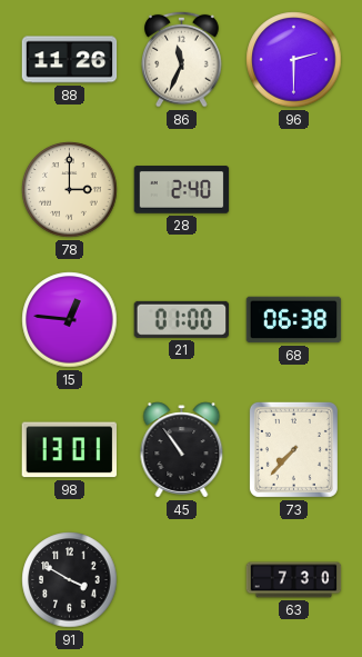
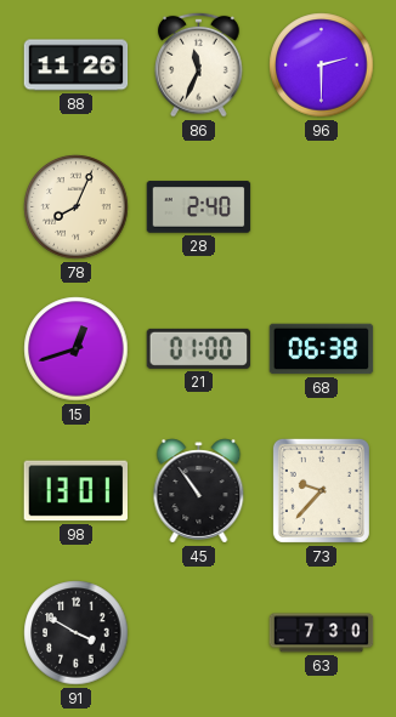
78: 3:00 -> 8:04 (77, 207)
15: 12:46 -> 12:42 (77, 349)
73: 7:37 -> 9:37 (321, 490)
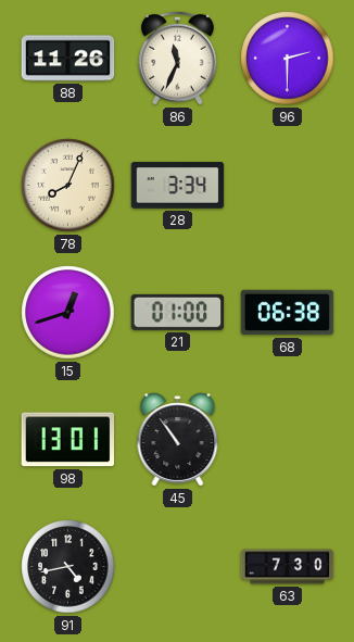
28: 2:40 -> 3:34 (178, 186)
73: 9:37 -> none (321, 490)
91: 3:50 -> 4:43 (68, 567)
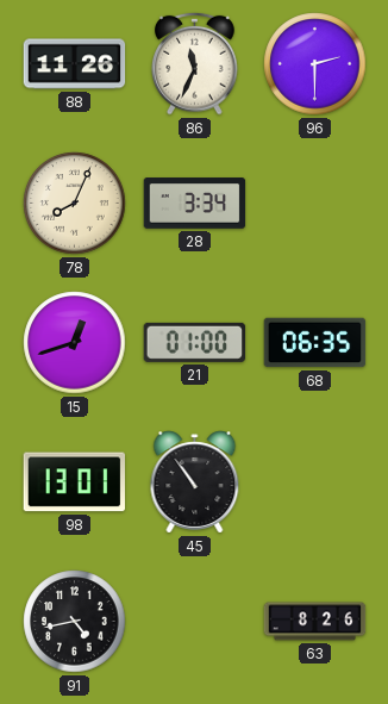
68: 06:38 -> 06:35 (315, 343)
63: 7:30 -> 8:26 (315, 622)
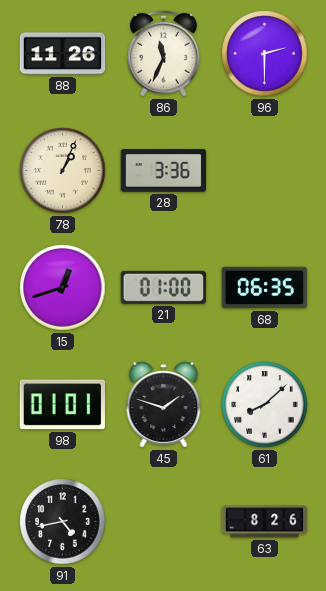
78: 8:04 -> 1:04 (63, 171)
28: 3:34 -> 3:36 (164, 171)
98: 13:01 -> 01:01 (63, 405)
45: 10:54 -> 1:48 (164, 405)
61: none -> 8:08 (265, 405)
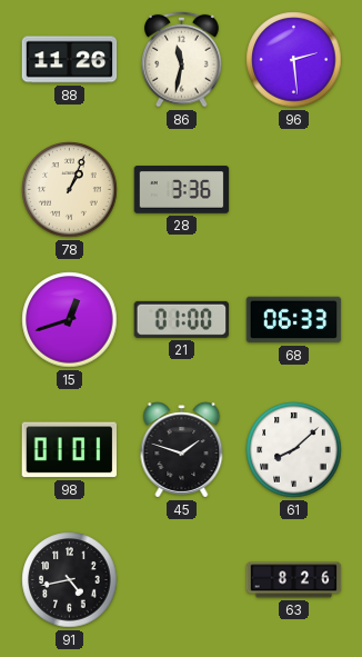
86: 11:34 -> 11:32 (182, 59)
96: 2:30 -> 2:29 (294, 60)
68: 06:35 -> 06:33 (294, 320)
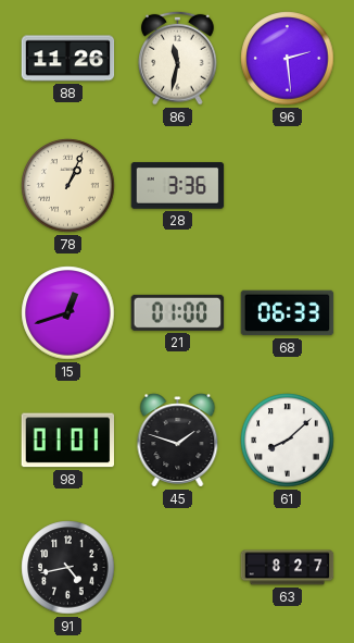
63: 8:26 -> 8:27 (288, 568)
